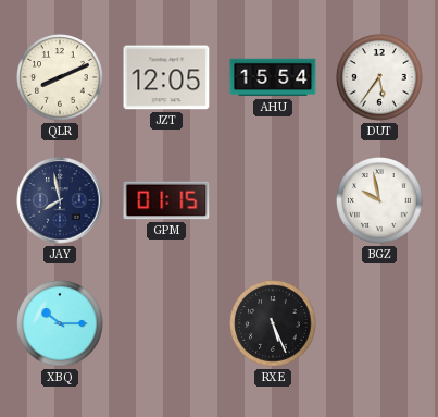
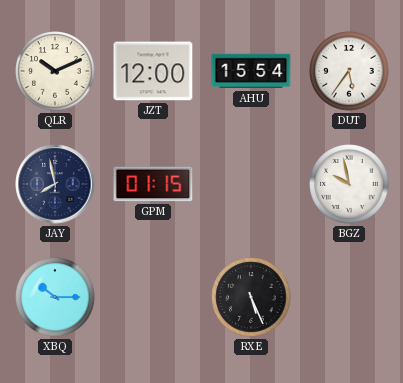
QLR: 8:11 -> 10:11 (55, 71)
JZT: 12:05 -> 12:00 (153, 71)
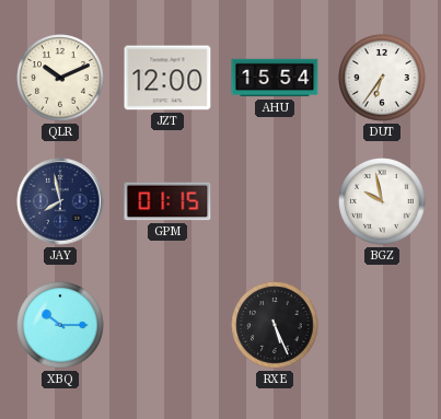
DUT: 5:36 -> 6:36 (382, 78)
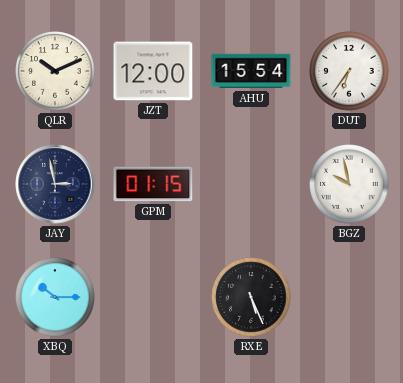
JAY: 7:58 -> 2:58 (55, 184)
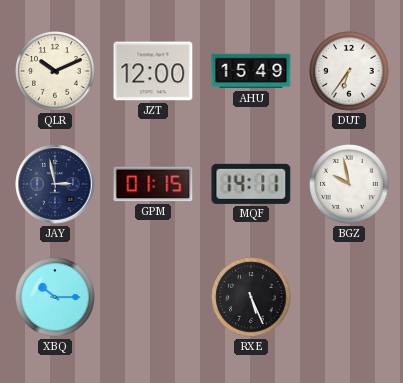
AHU: 15:54 -> 15:49 (251, 71)
MQF: none -> 14:11 (251, 184)
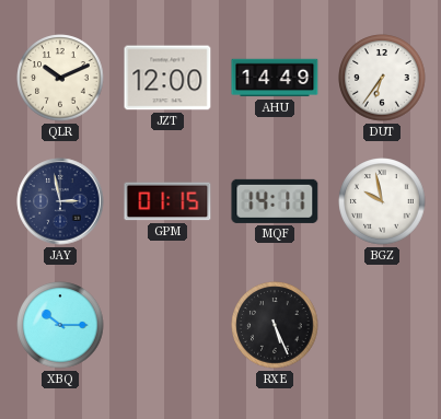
AHU: 15:49 -> 14:49 (275, 78)
